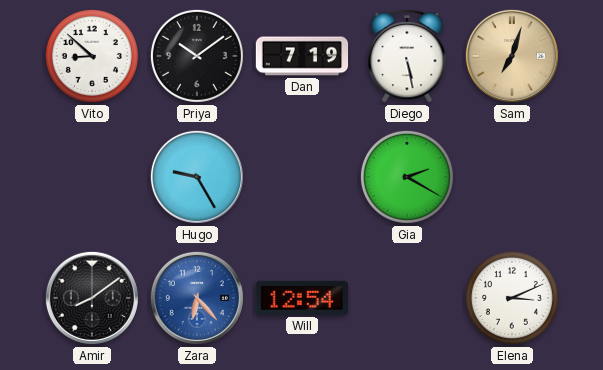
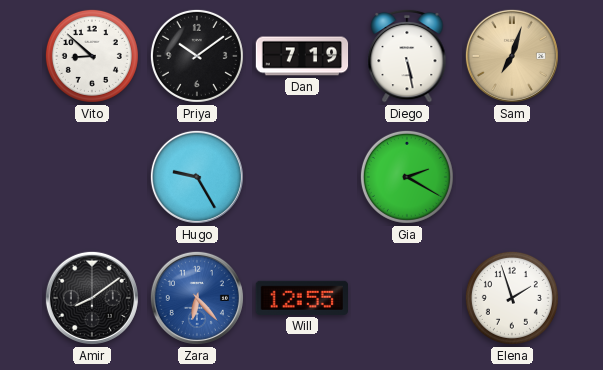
Will: 12:54 -> 12:55 (301, 298)
Elena: 3:11 -> 1:57 (512, 298)
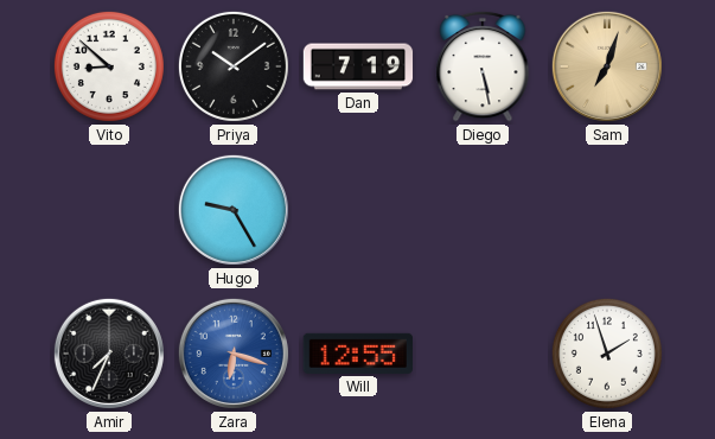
Gia: 2:20 -> none (407, 177)
Amir: 8:09 -> 7:34 (109, 354)
Zara: 6:23 -> 6:18 (234, 354)
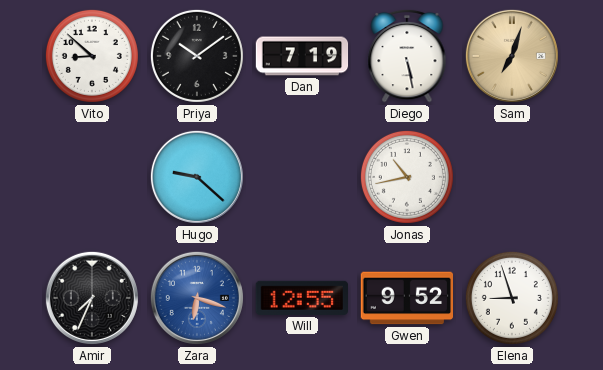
Hugo: 9:25 -> 9:22 (197, 177)
Jonas: none -> 10:43 (407, 177)
Gwen: none -> 9:52 (406, 298)
Elena: 1:57 -> 8:57 (512, 298)
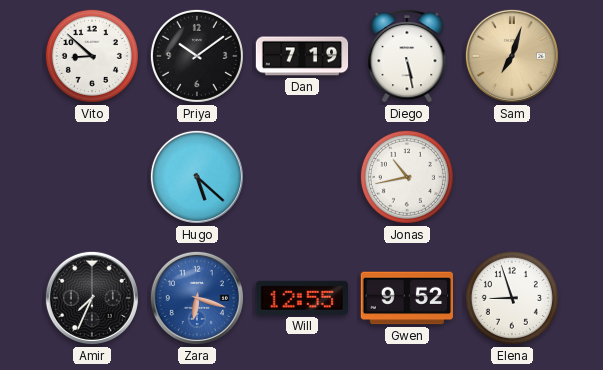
Hugo: 9:22 -> 5:22 (197, 177)
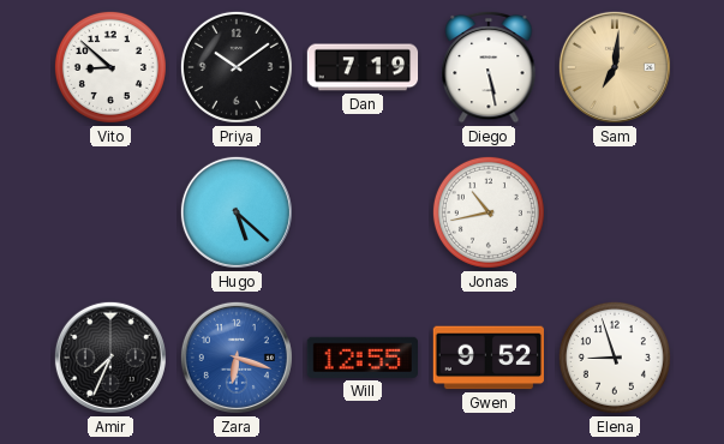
Sam: 7:03 -> 7:01 (615, 67)
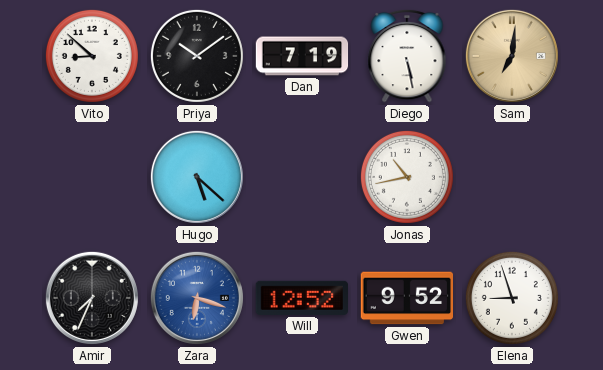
Will: 12:55 -> 12:52 (301, 298)
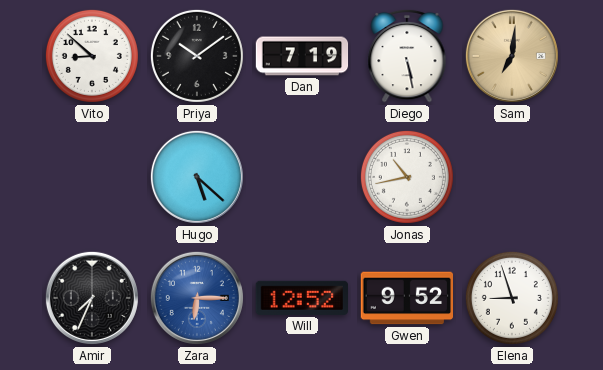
Zara: 6:18 -> 6:15 (197, 298)
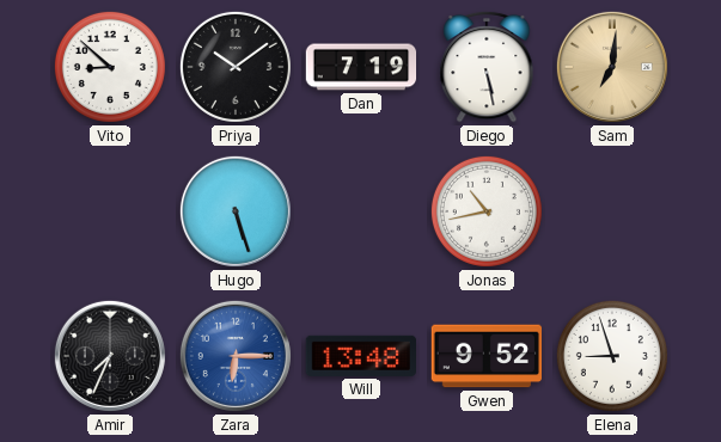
Hugo: 5:22 -> 5:27 (236, 211)
Will: 12:52 -> 13:48 (360, 356)
